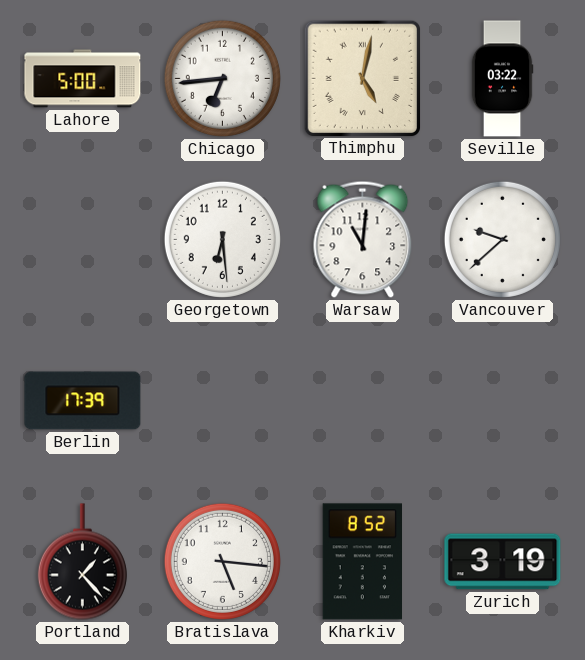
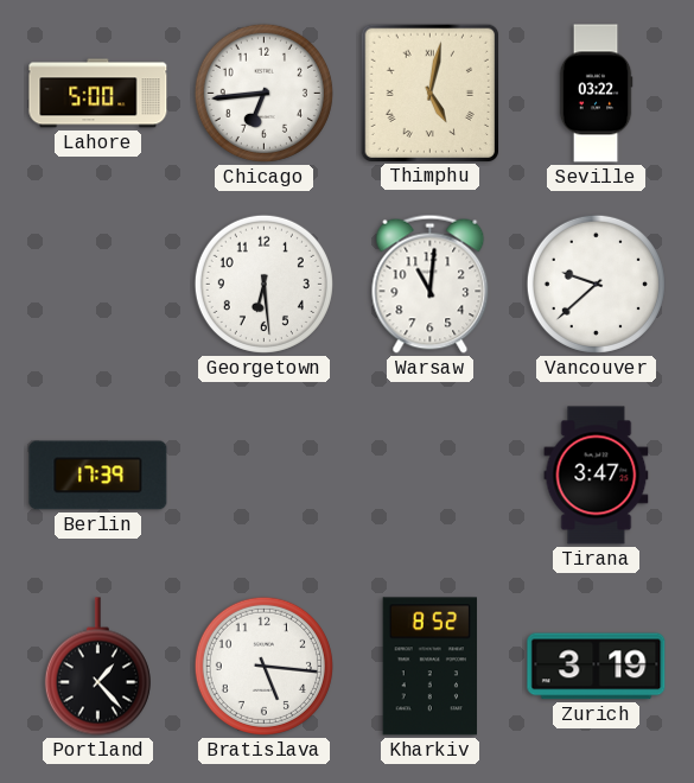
Tirana: none -> 3:47 (597, 476)
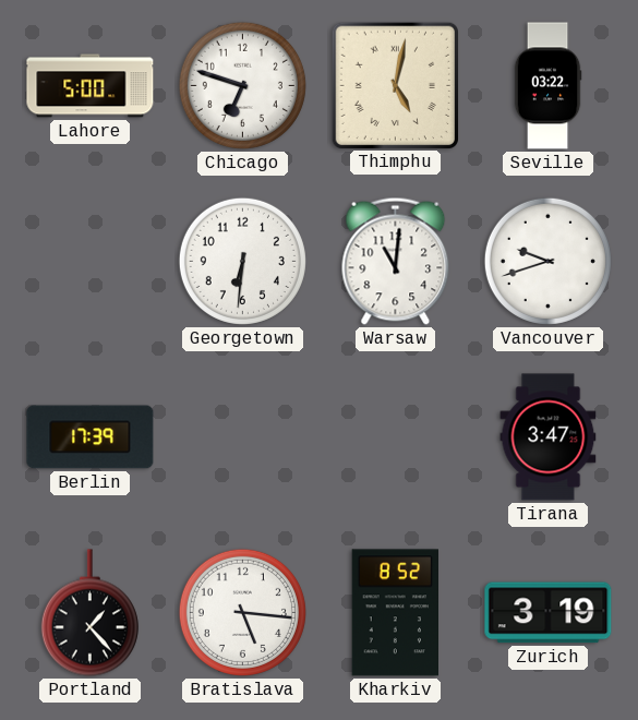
Chicago: 6:44 -> 6:48 (242, 85)
Georgetown: 6:29 -> 6:31 (242, 261)
Vancouver: 9:38 -> 9:42 (547, 261)
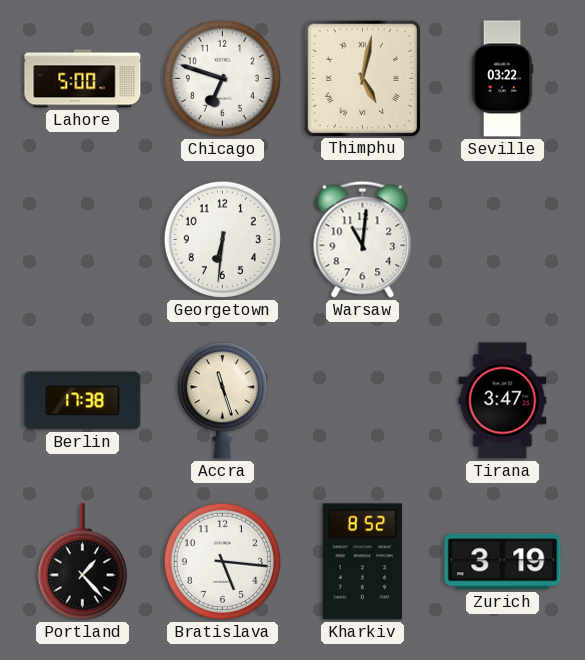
Vancouver: 9:42 -> none (547, 261)
Berlin: 17:39 -> 17:38 (83, 401)
Accra: none -> 11:27 (222, 401)
